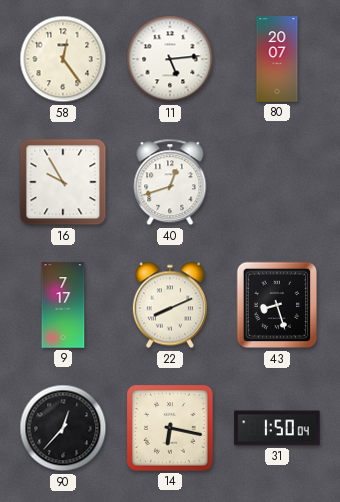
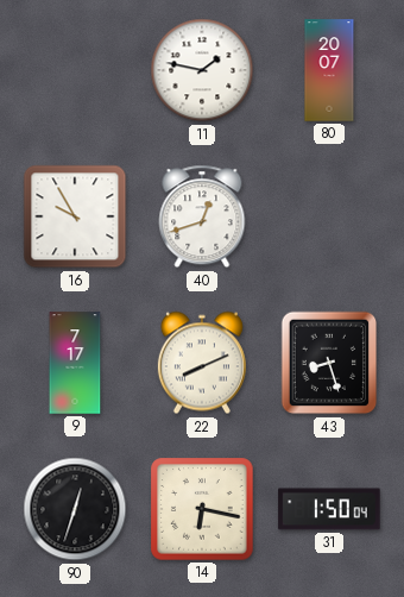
58: 12:24 -> none (63, 59)
11: 5:14 -> 1:47 (202, 70)
90: 12:37 -> 12:33 (75, 509)
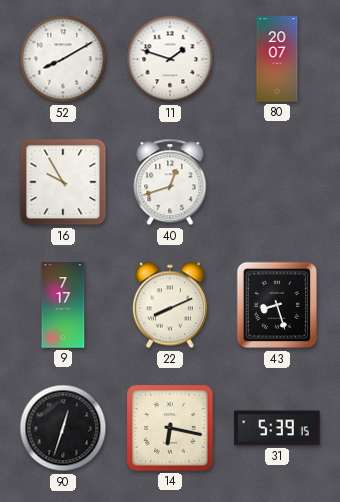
52: none -> 8:10 (63, 59)
11: 1:47 -> 1:48 (170, 59)
31: 1:50 -> 5:39 (277, 428)
